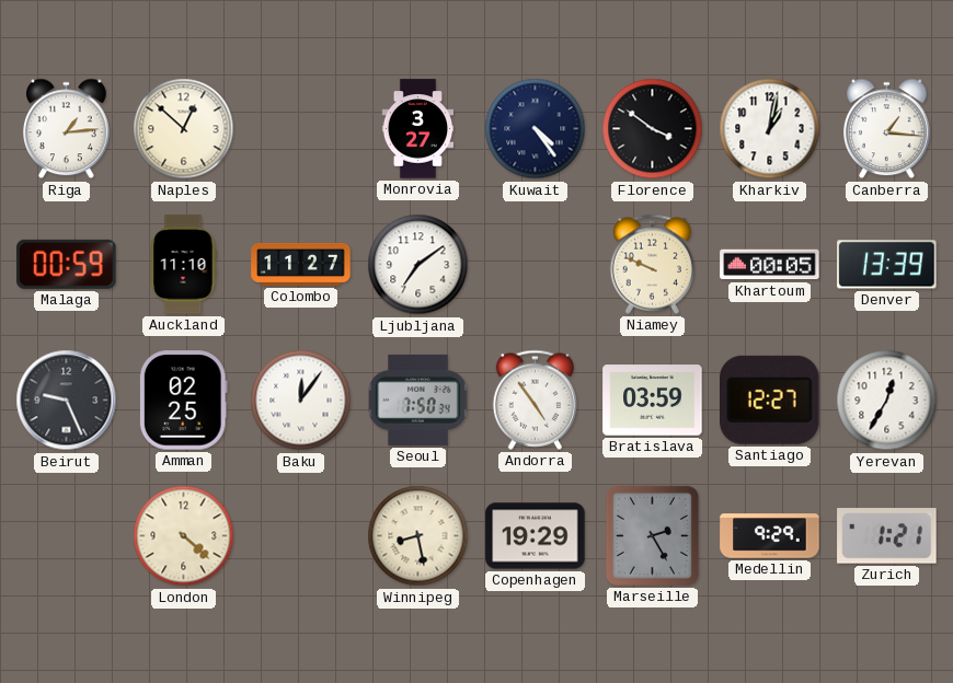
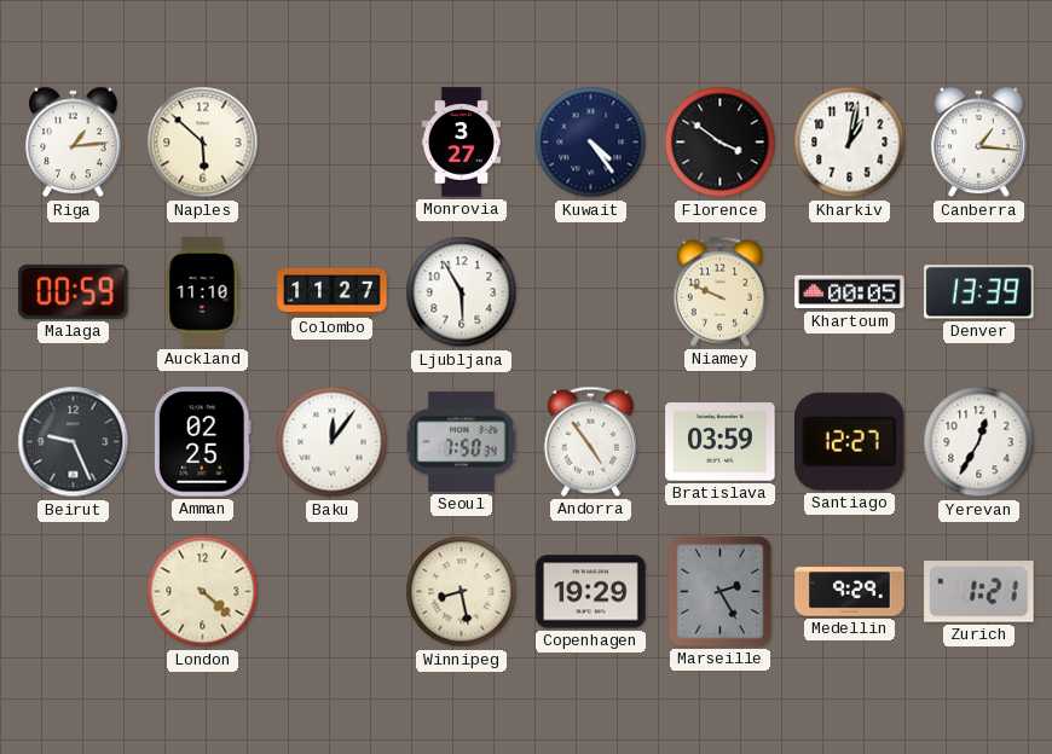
Naples: 12:52 -> 5:52 (203, 143)
Ljubljana: 7:09 -> 5:55 (462, 292)
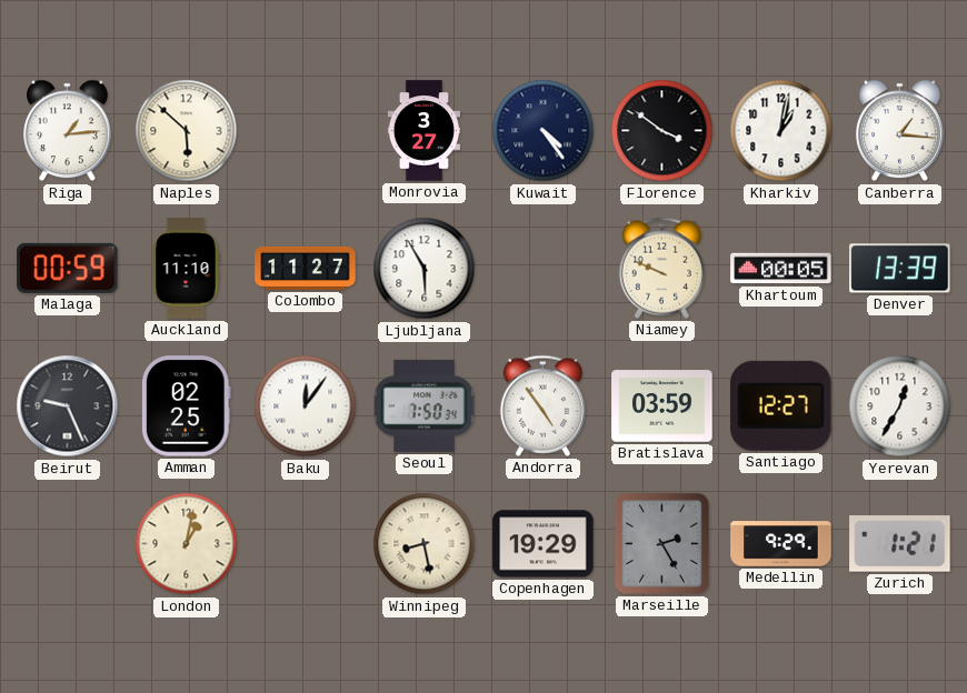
London: 4:22 -> 1:02 (187, 544)
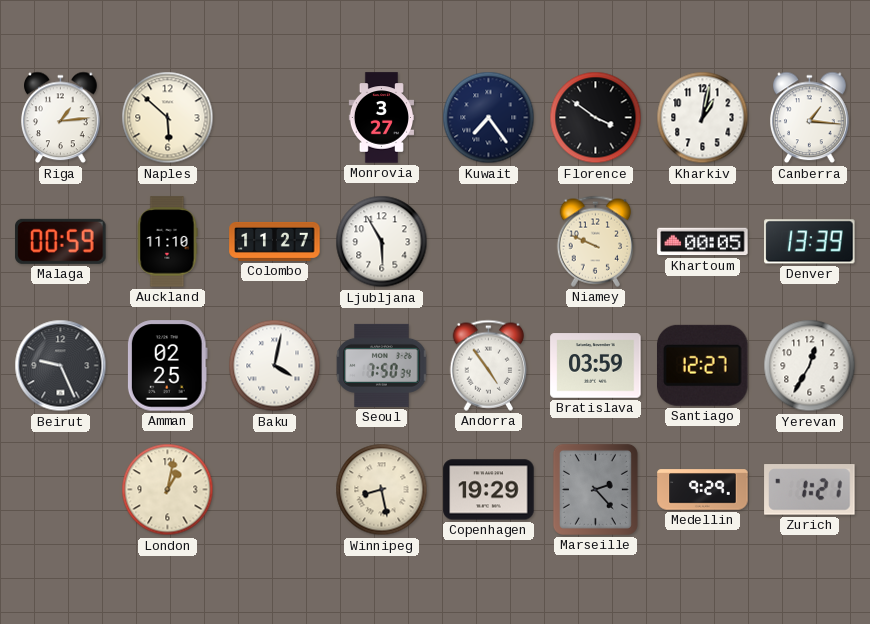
Kuwait: 4:24 -> 7:24 (489, 118)
Baku: 12:06 -> 4:02 (275, 366)
Marseille: 2:25 -> 2:23 (595, 489)
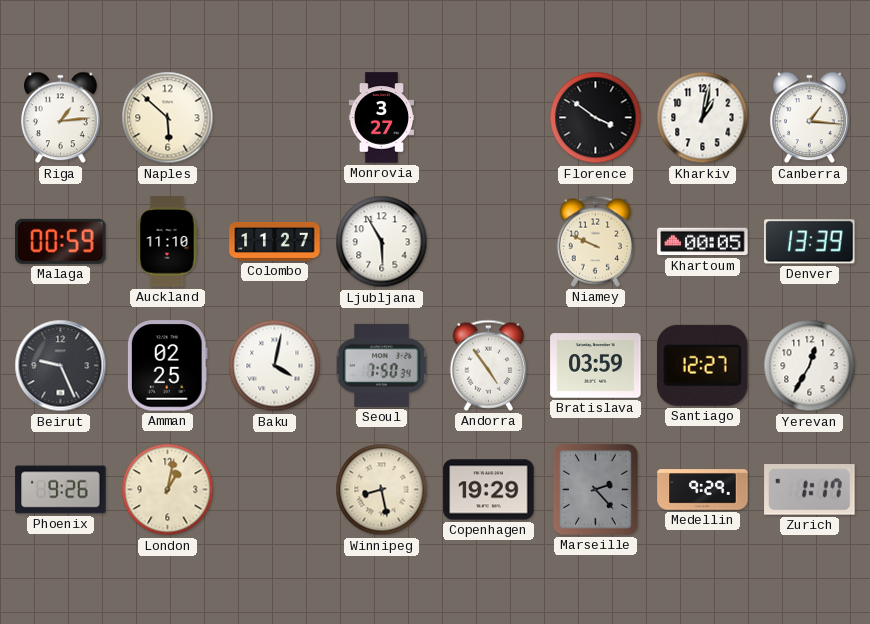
Kuwait: 7:24 -> none (489, 118)
Phoenix: none -> 9:26 (61, 490)
Zurich: 1:21 -> 1:17 (810, 490)
